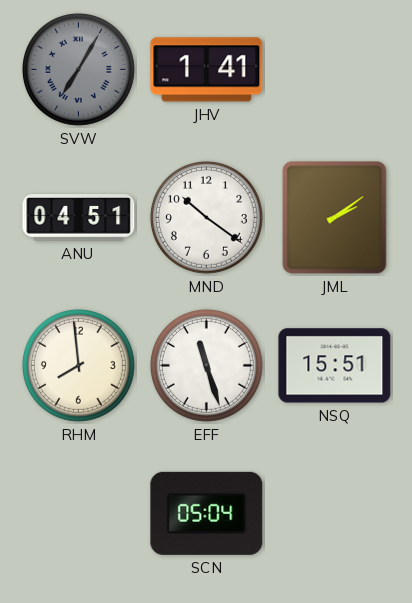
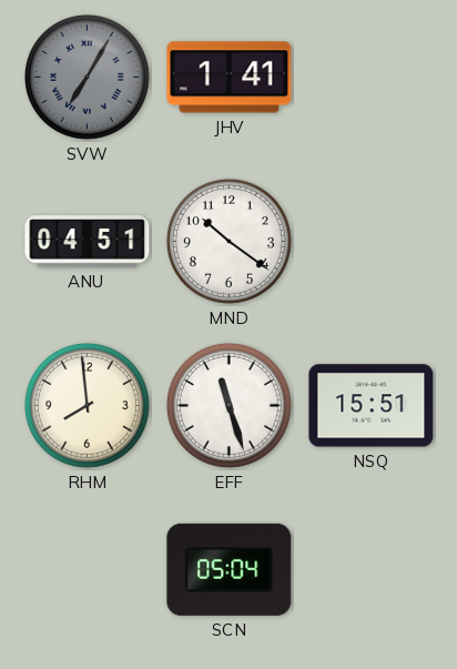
JML: 2:09 -> none (335, 218)
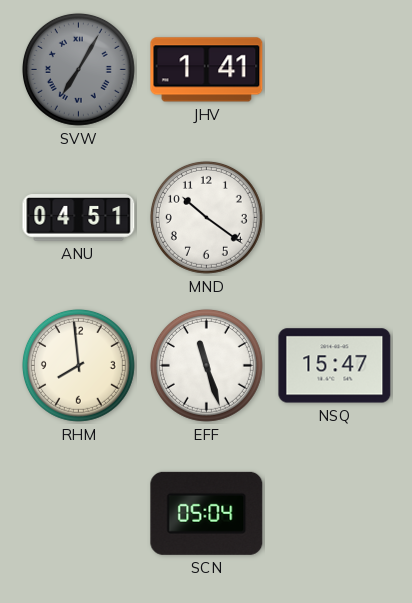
NSQ: 15:51 -> 15:47 (335, 366)
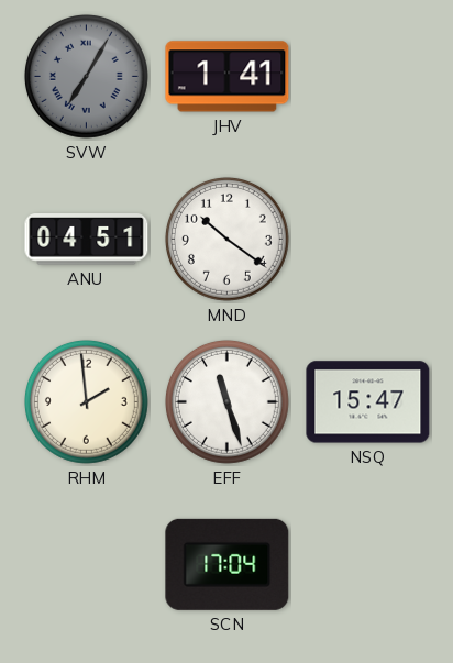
RHM: 7:59 -> 1:59 (86, 401)
SCN: 05:04 -> 17:04 (228, 564)
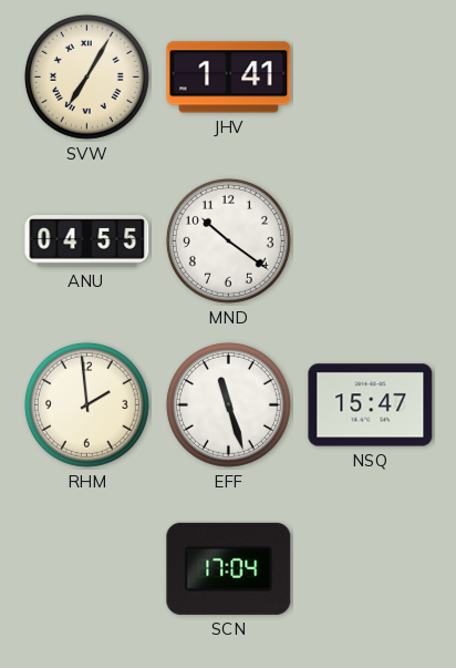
SVW dial: grey -> cream (86, 76)
ANU: 04:51 -> 04:55 (87, 241)
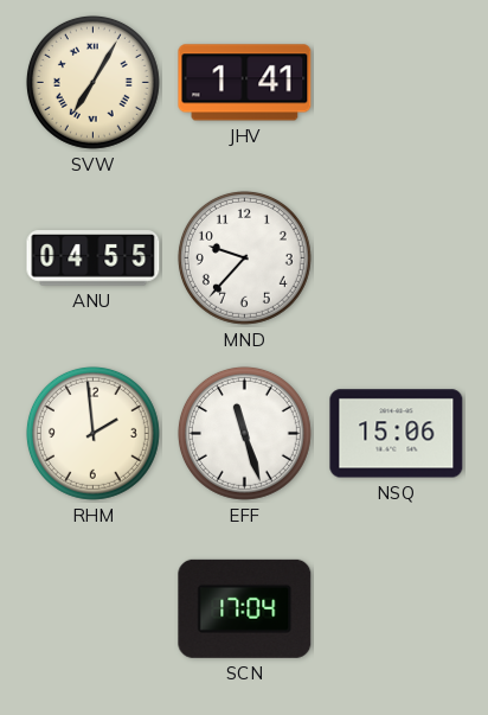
MND: 10:21 -> 9:37 (244, 257)
NSQ: 15:47 -> 15:06 (397, 434)
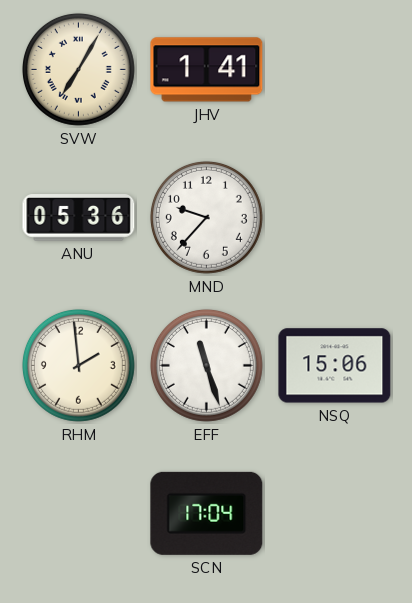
ANU: 04:55 -> 05:36 (79, 218)
